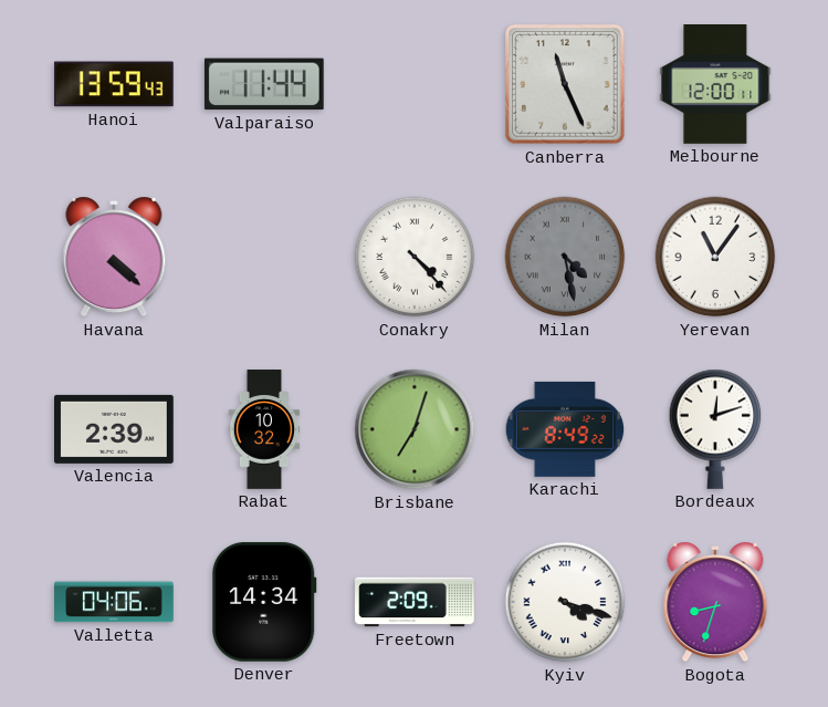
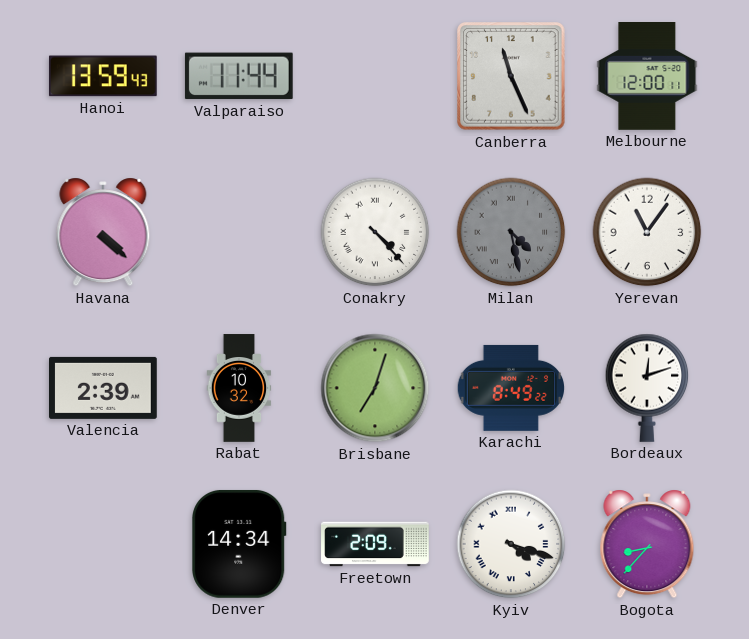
Valletta: 04:06 -> none (114, 602)
Bogota: 8:33 -> 8:37 (647, 544)
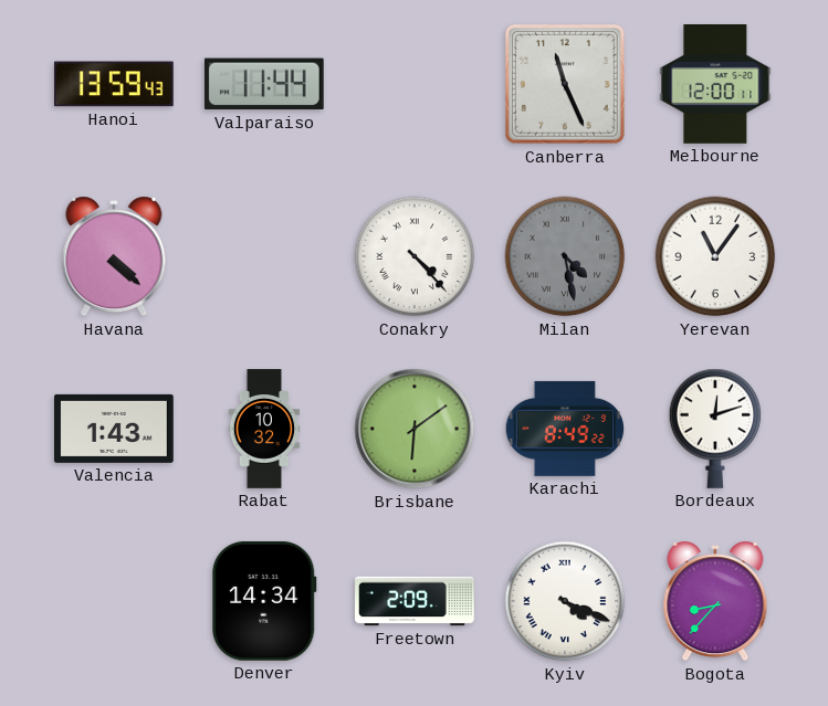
Valencia: 2:39 -> 1:43 (115, 429)
Brisbane: 7:03 -> 6:09 (415, 429)
Kyiv: 4:18 -> 4:19 (565, 601)
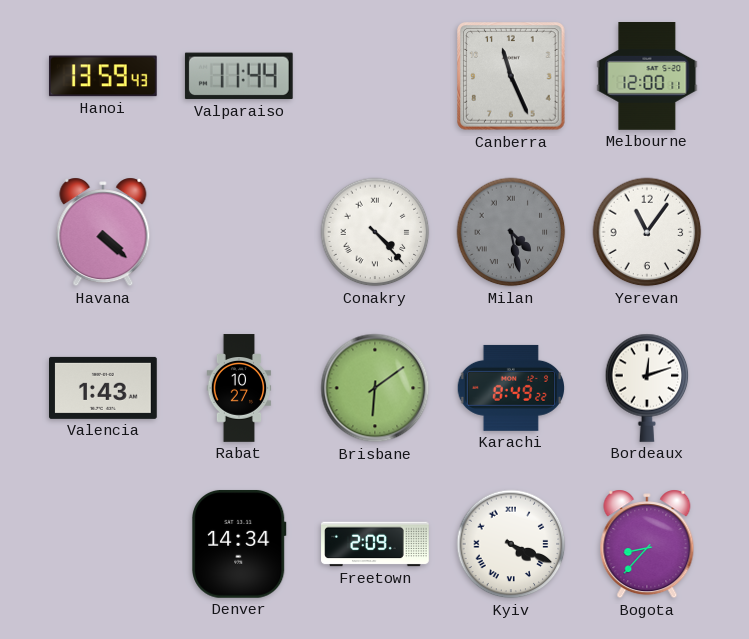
Rabat: 10:32 -> 10:27 (239, 388)
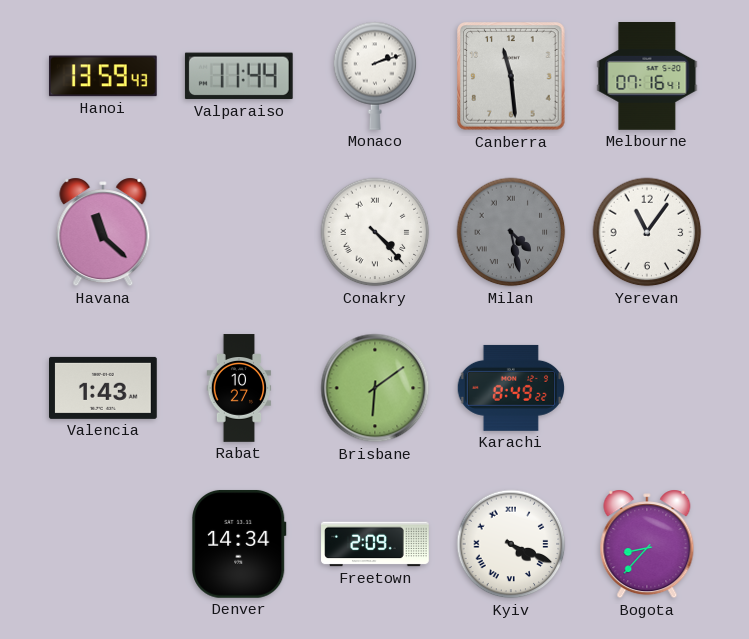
Monaco: none -> 2:12 (375, 76)
Canberra: 11:26 -> 11:29 (511, 76)
Melbourne: 12:00 -> 07:16 (647, 77)
Havana: 4:22 -> 11:22 (103, 232)
Bordeaux: 12:12 -> none (647, 388)
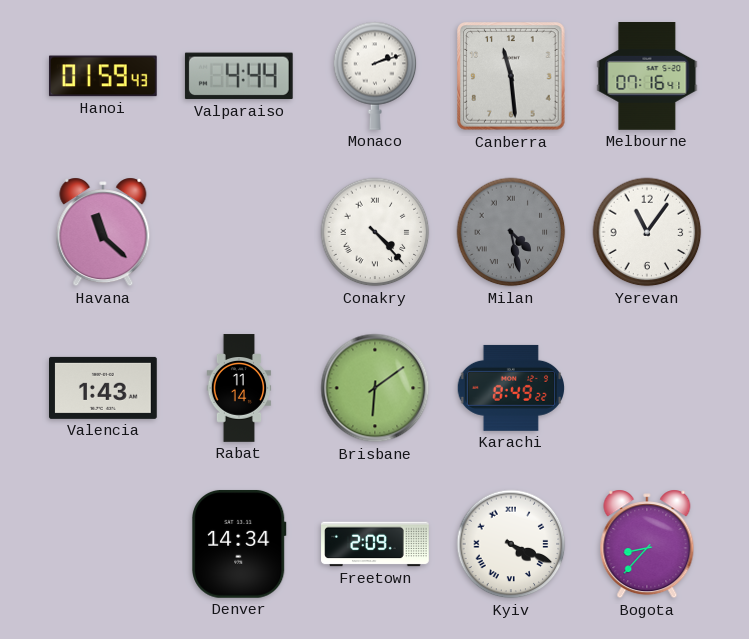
Hanoi: 13:59 -> 01:59 (103, 76)
Valparaiso: 11:44 -> 4:44 (239, 76)
Rabat: 10:27 -> 11:14 (239, 388)
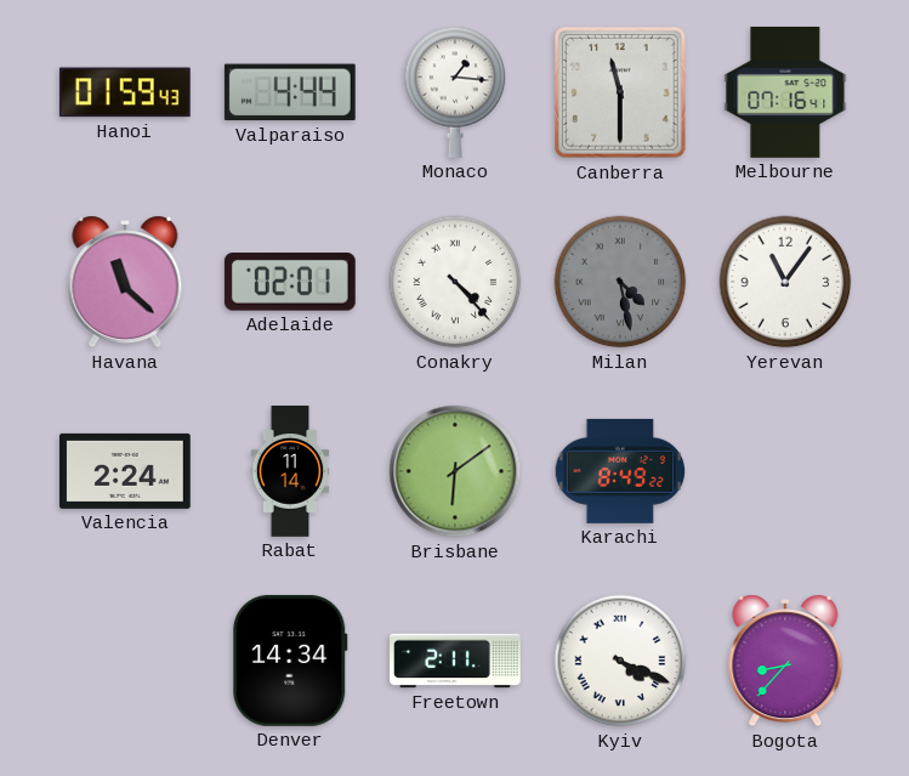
Monaco: 2:12 -> 1:16 (455, 92)
Canberra: 11:29 -> 11:30 (620, 92)
Adelaide: none -> 02:01 (290, 283)
Valencia: 1:43 -> 2:24 (126, 471)
Freetown: 2:09 -> 2:11 (455, 661)
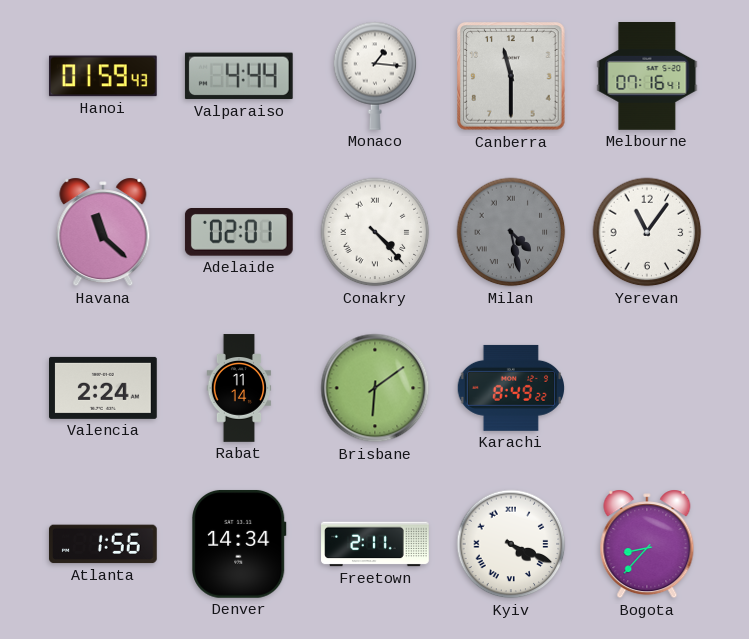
Atlanta: none -> 1:56 (103, 544)
